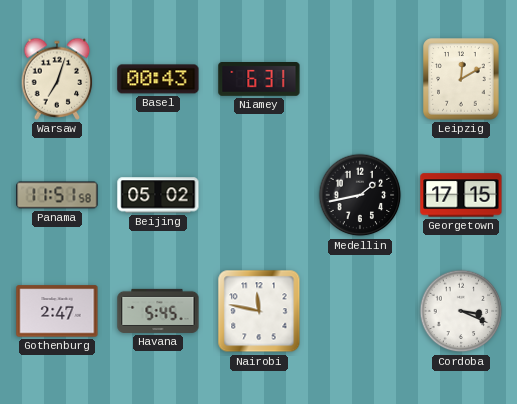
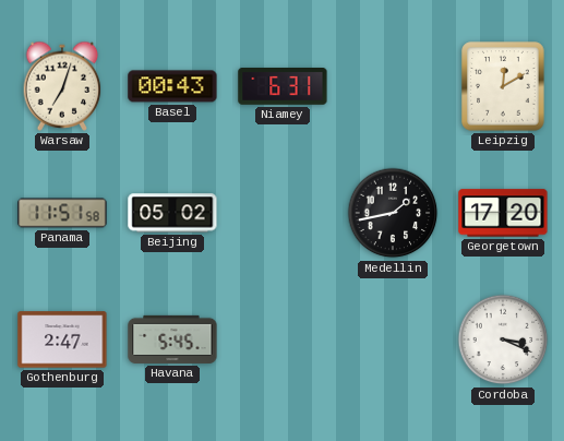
Georgetown: 17:15 -> 17:20 (503, 213)
Nairobi: 11:47 -> none (259, 311)
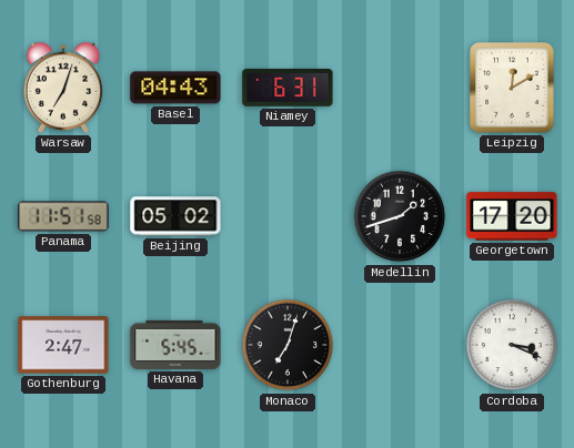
Basel: 00:43 -> 04:43 (175, 88)
Medellin: 1:43 -> 1:42 (400, 216)
Monaco: none -> 7:03 (288, 345)
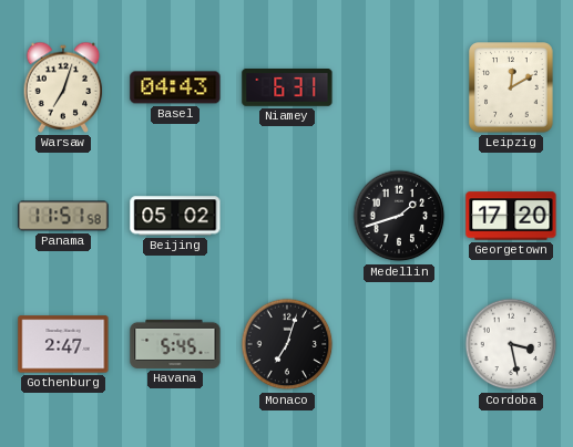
Cordoba: 3:19 -> 3:28 (511, 344)
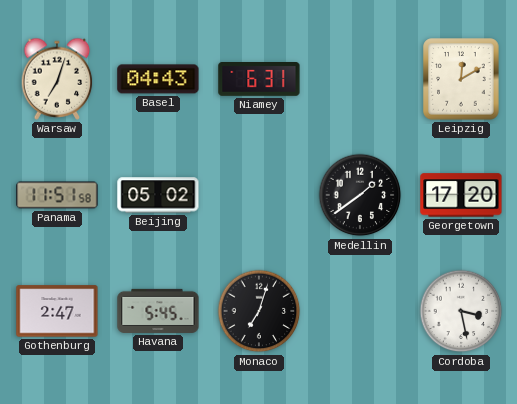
Medellin: 1:42 -> 1:39 (360, 195)
